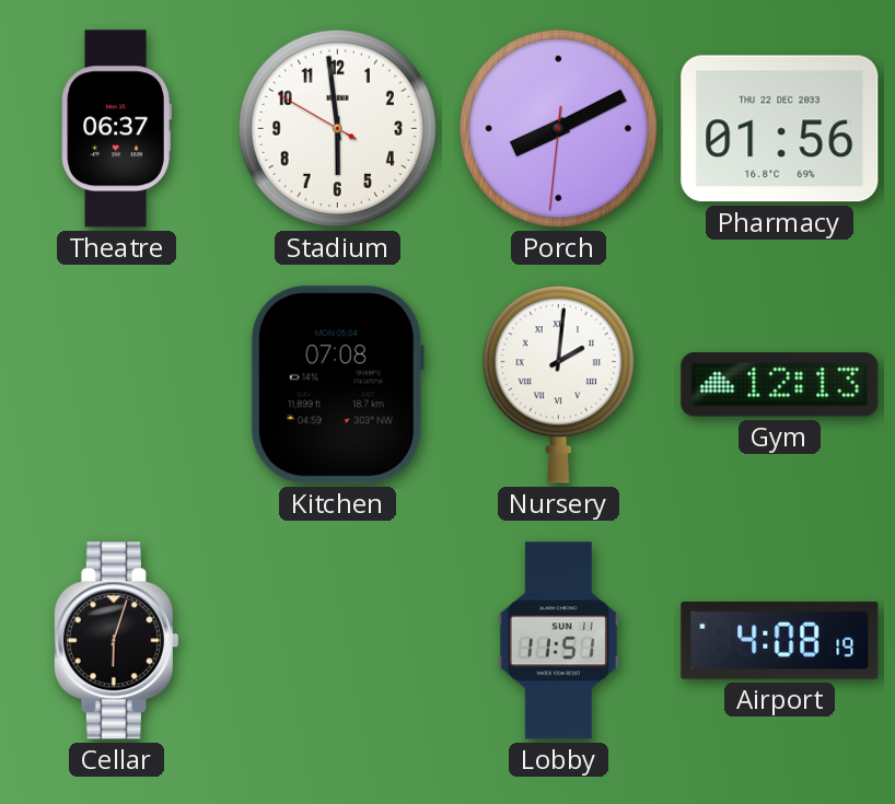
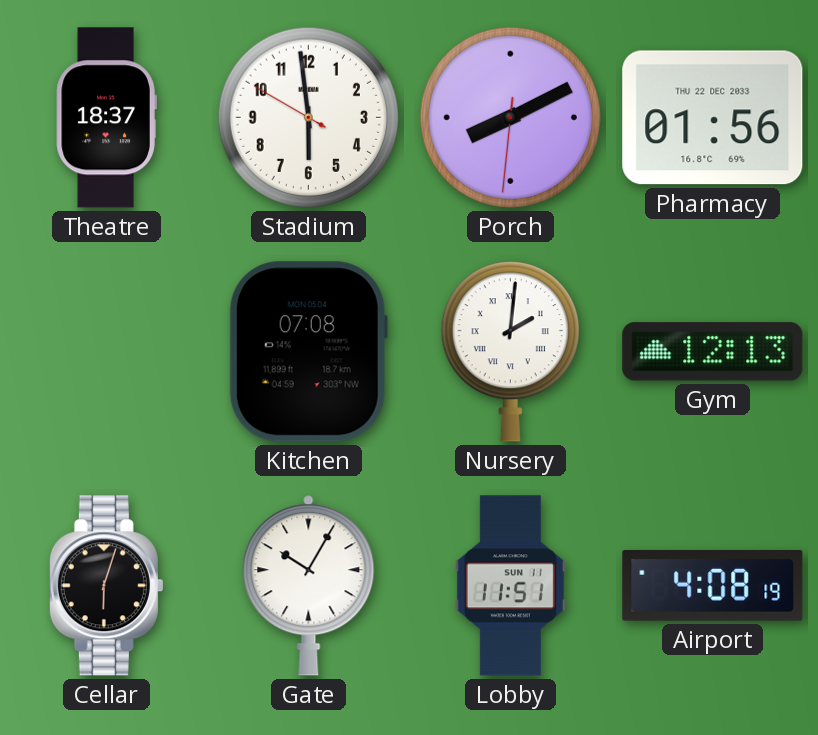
Theatre: 06:37 -> 18:37 (106, 118)
Gate: none -> 10:05 (309, 586)
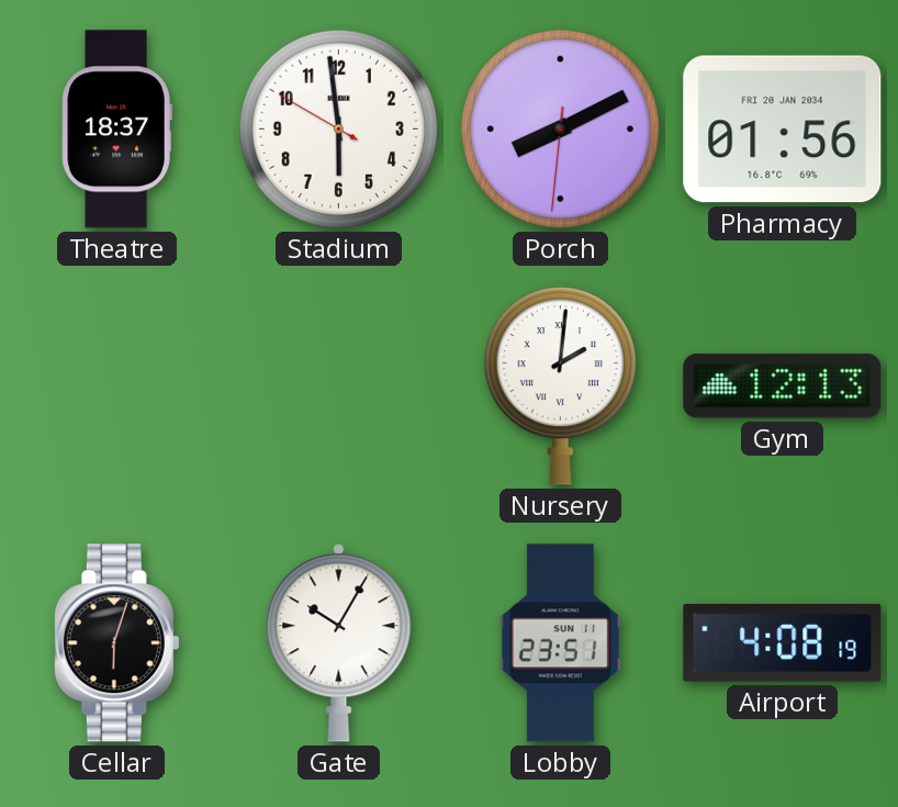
Pharmacy date: THU 22 DEC 2033 -> FRI 20 JAN 2034 (783, 130)
Kitchen: 07:08 -> none (308, 352)
Lobby: 11:51 -> 23:51 (560, 643)
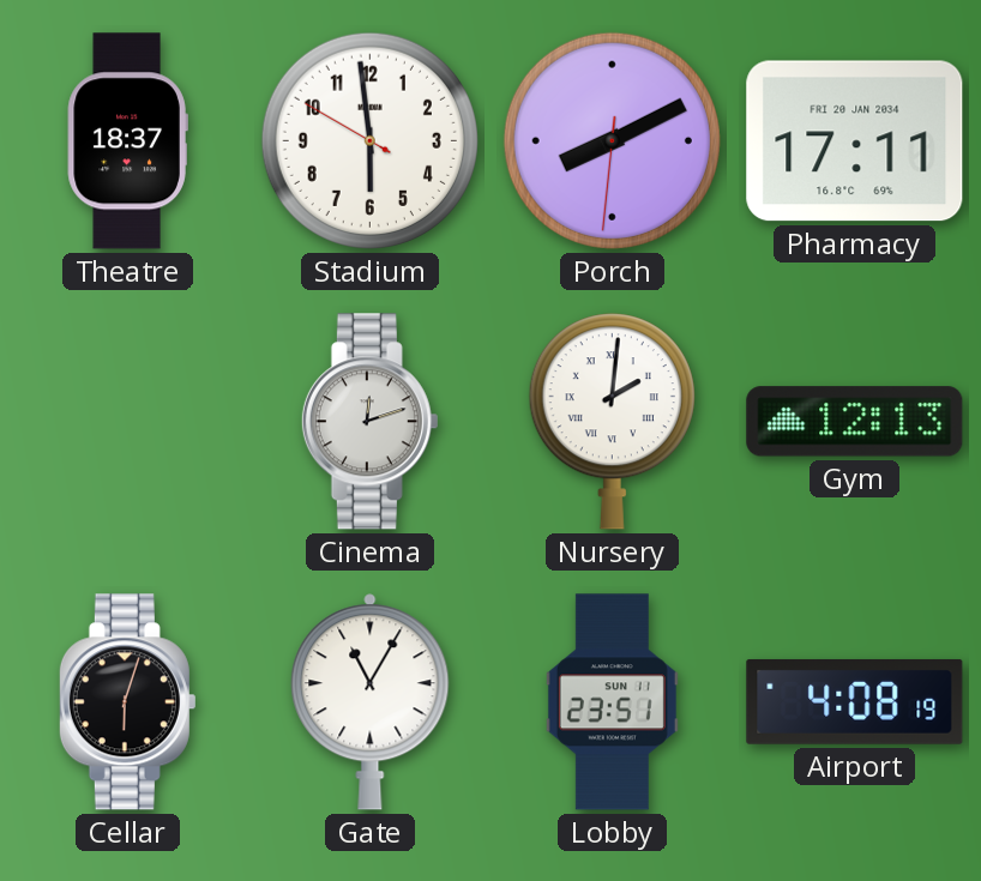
Pharmacy: 01:56 -> 17:11 (855, 141)
Cinema: none -> 12:12 (369, 422)
Gate: 10:05 -> 11:05 (371, 702)
